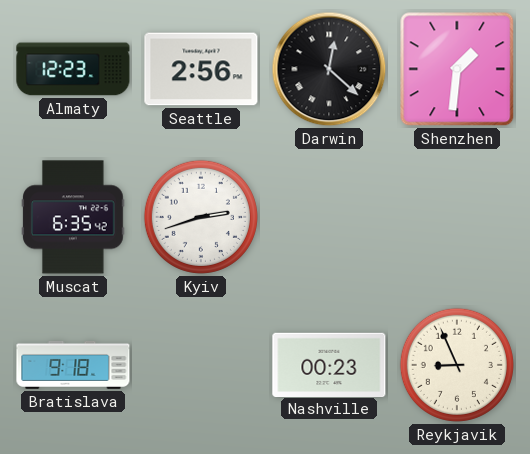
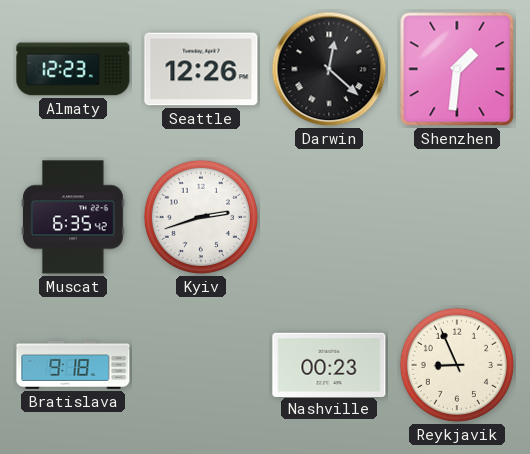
Seattle: 2:56 -> 12:26 (201, 69)
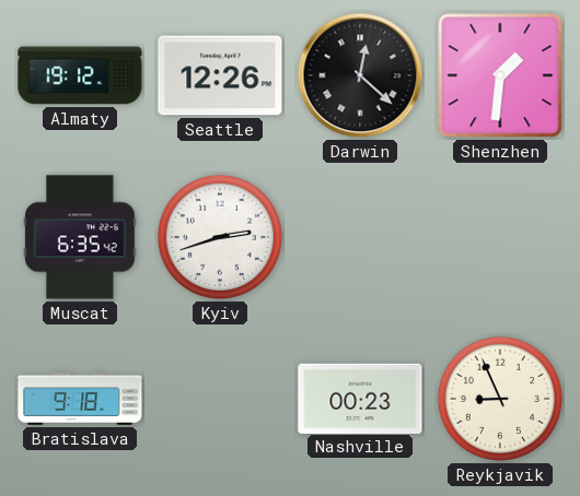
Almaty: 12:23 -> 19:12 (80, 75)
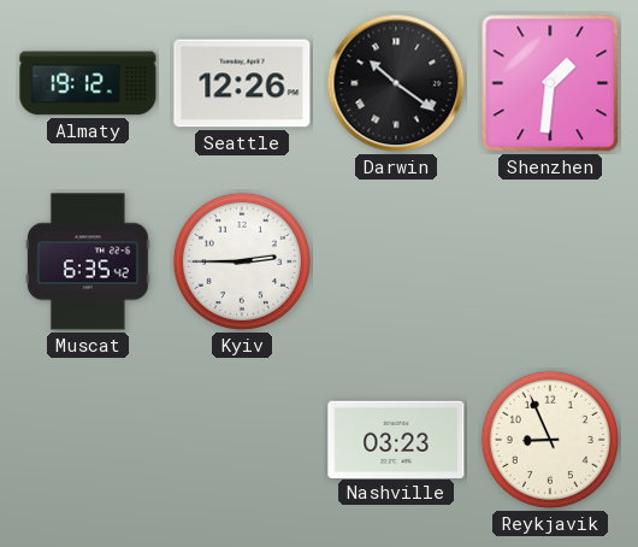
Darwin: 12:22 -> 10:21 (396, 83)
Kyiv: 2:42 -> 2:45 (242, 261)
Bratislava: 9:18 -> none (80, 399)
Nashville: 00:23 -> 03:23 (396, 439)
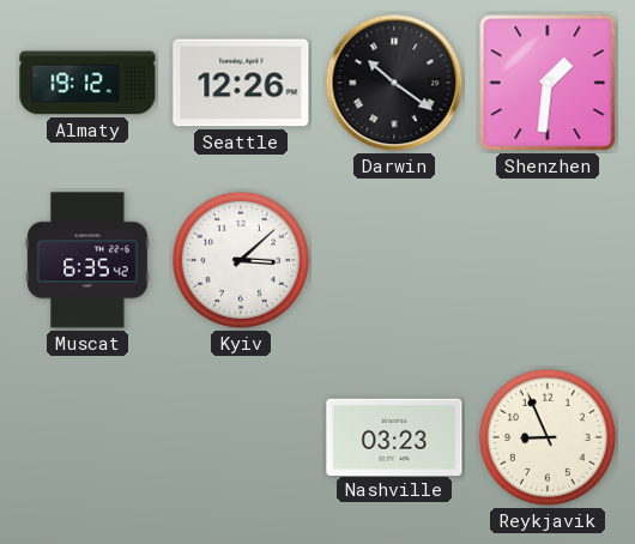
Kyiv: 2:45 -> 3:08 (241, 260)
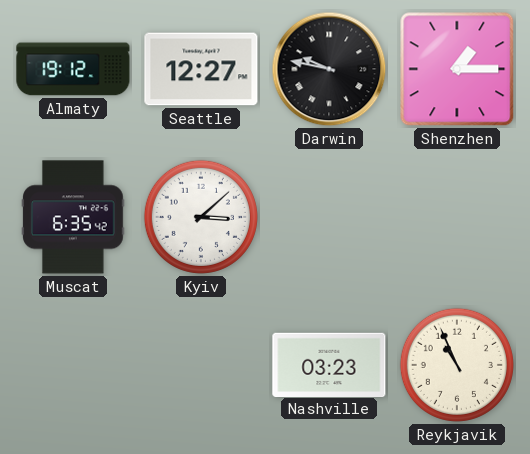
Seattle: 12:26 -> 12:27 (201, 69)
Darwin: 10:21 -> 9:47 (329, 69)
Shenzhen: 1:31 -> 1:15 (457, 69)
Reykjavik: 8:56 -> 10:56 (457, 365)
